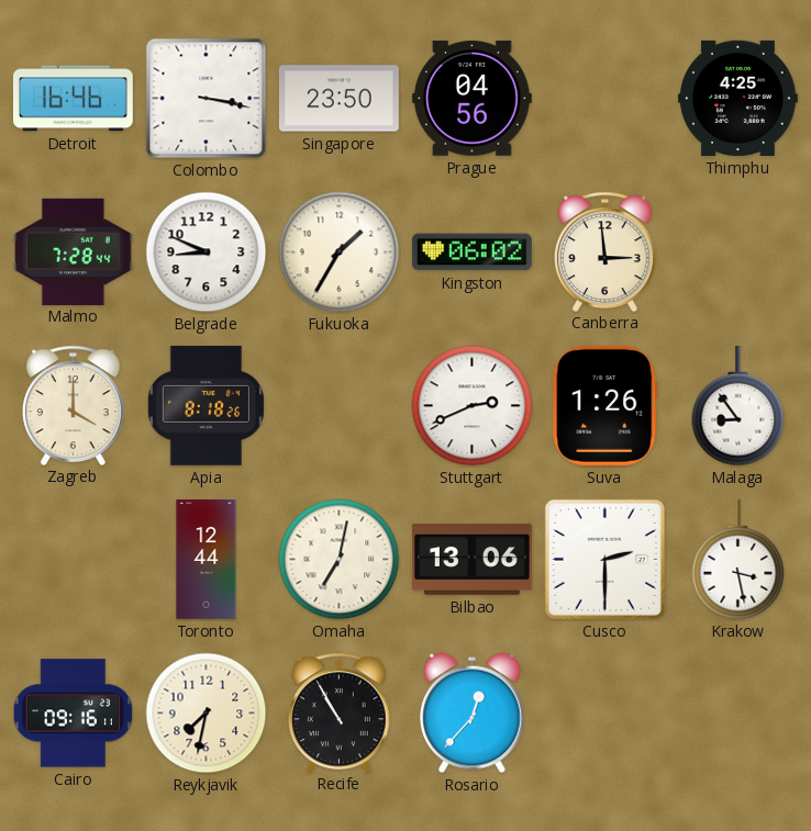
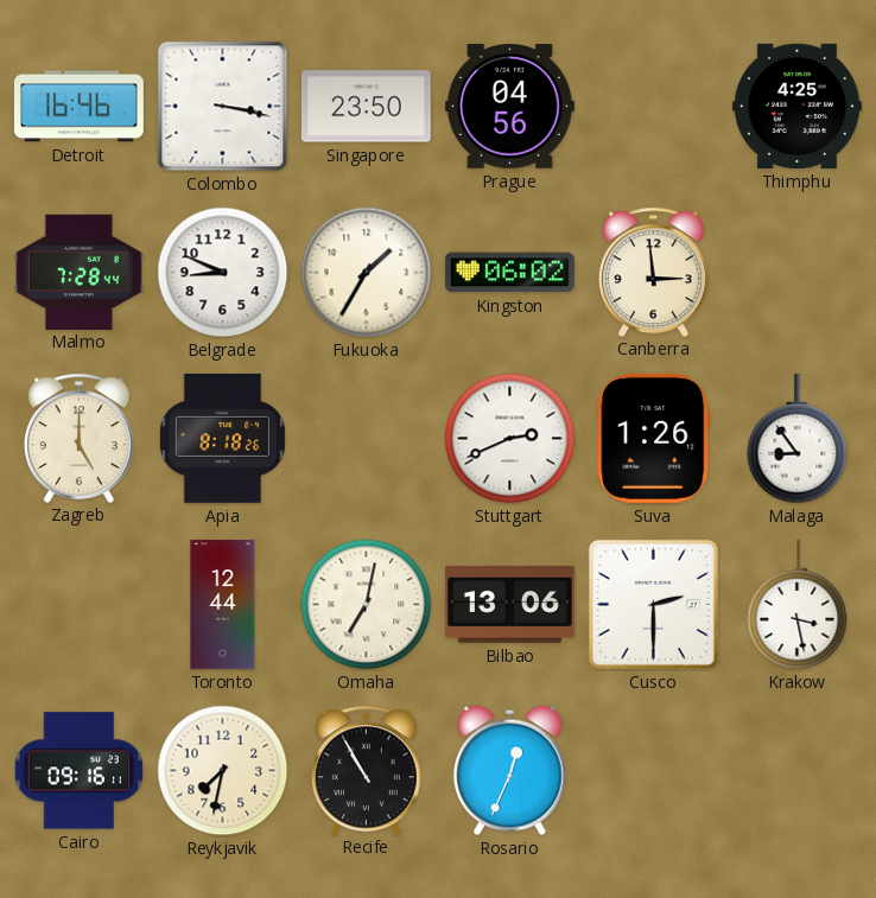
Zagreb: 4:00 -> 5:00 (80, 438)
Rosario: 12:37 -> 12:34 (510, 771)
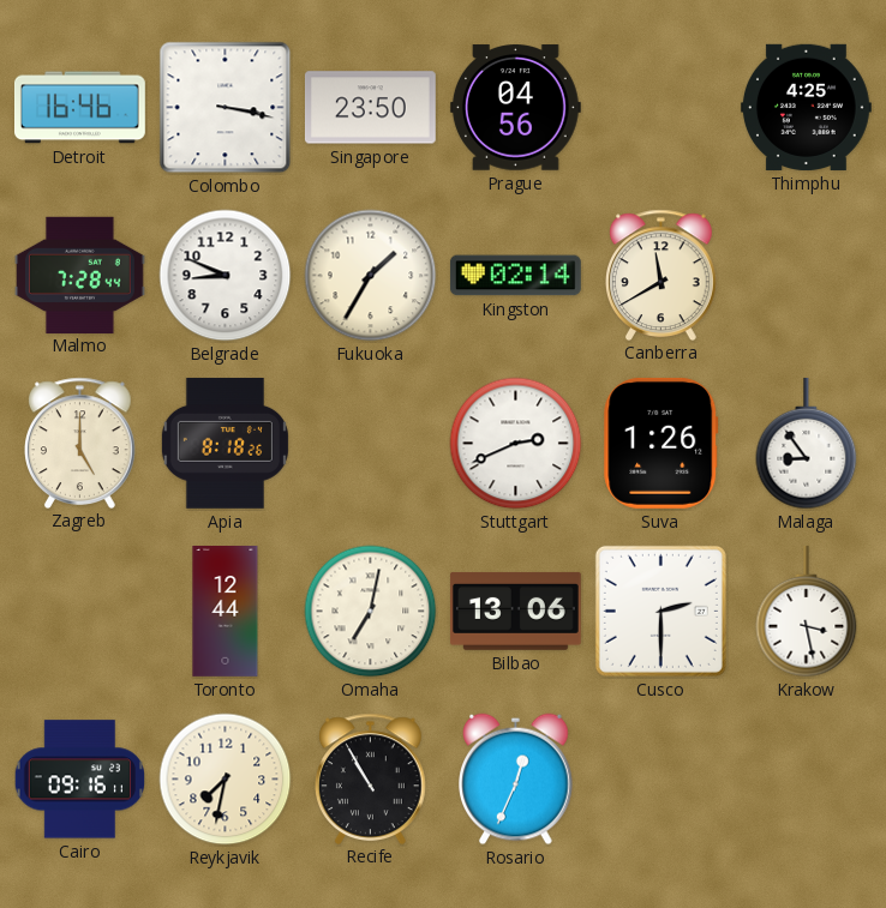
Kingston: 06:02 -> 02:14 (515, 276)
Canberra: 2:59 -> 11:40 (661, 275)
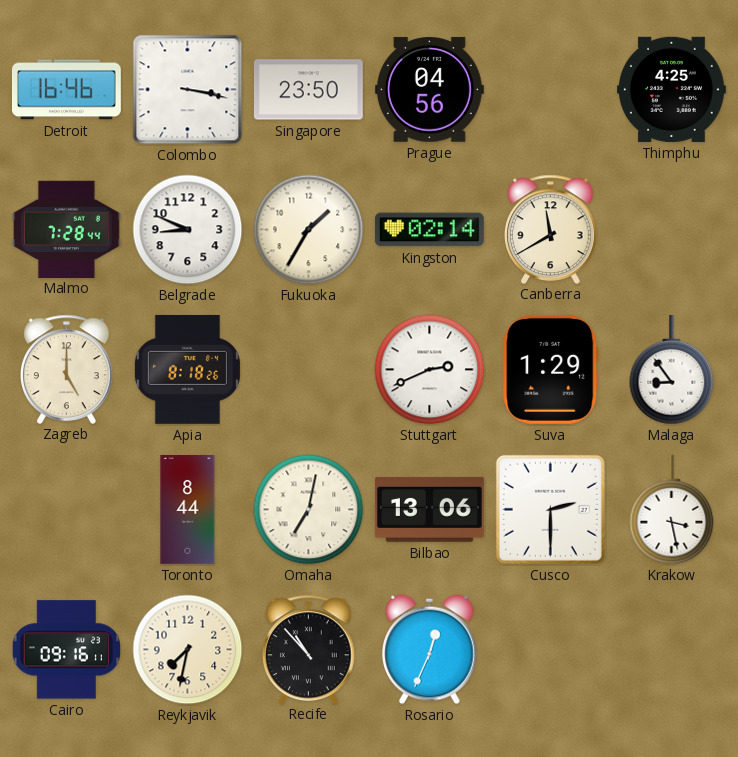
Suva: 1:26 -> 1:29 (551, 369)
Toronto: 12:44 -> 8:44 (188, 510)
Recife: 10:55 -> 10:53 (309, 649)
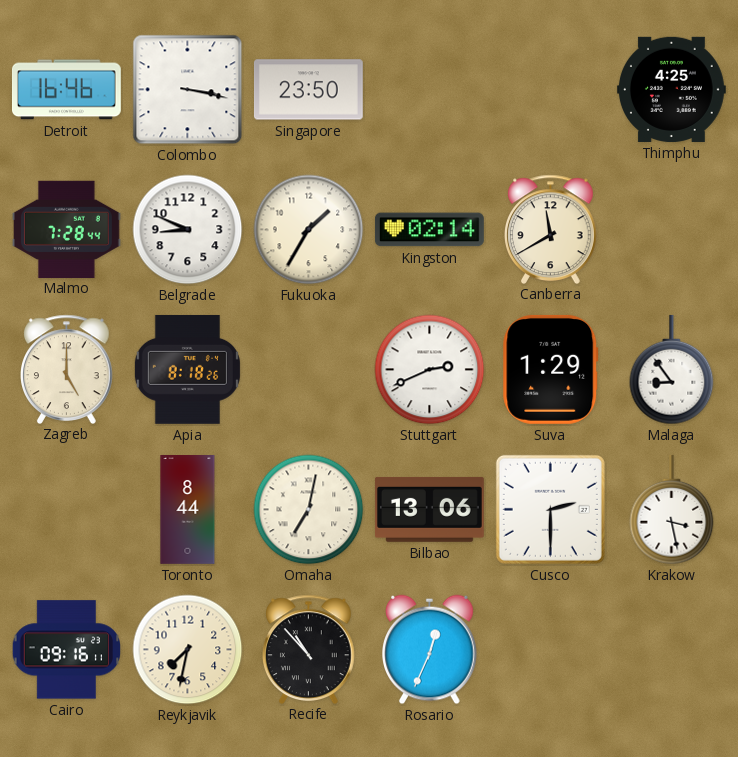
Prague: 04:56 -> none (429, 90)
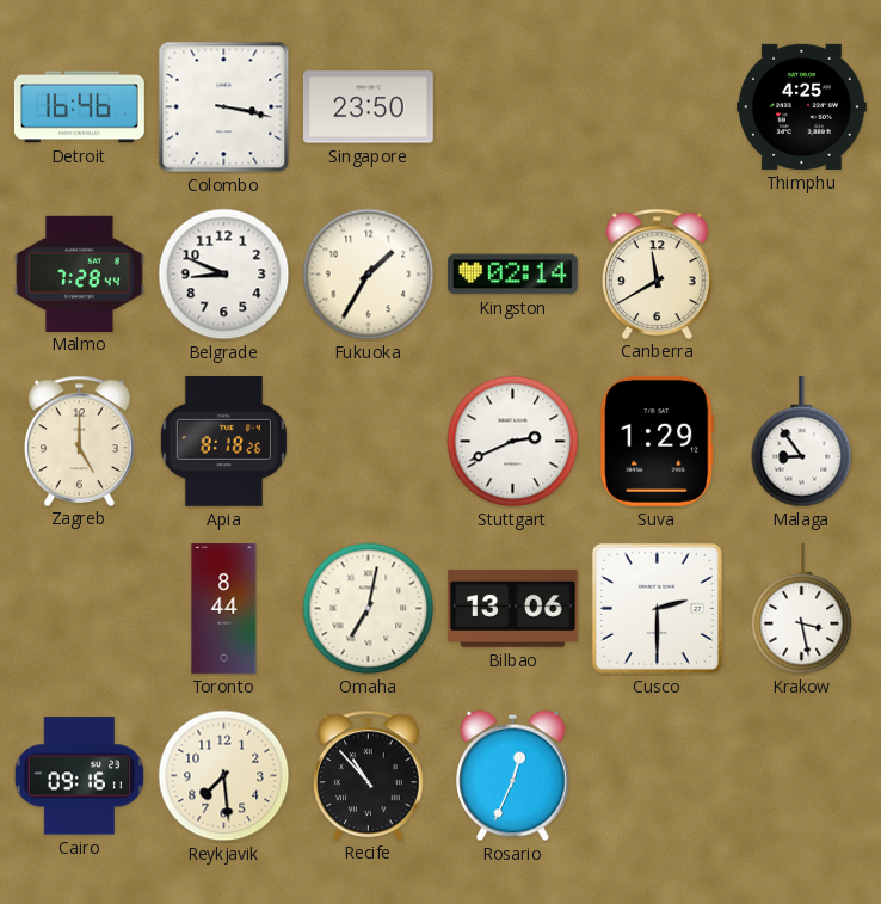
Reykjavik: 7:32 -> 7:29 (224, 776)
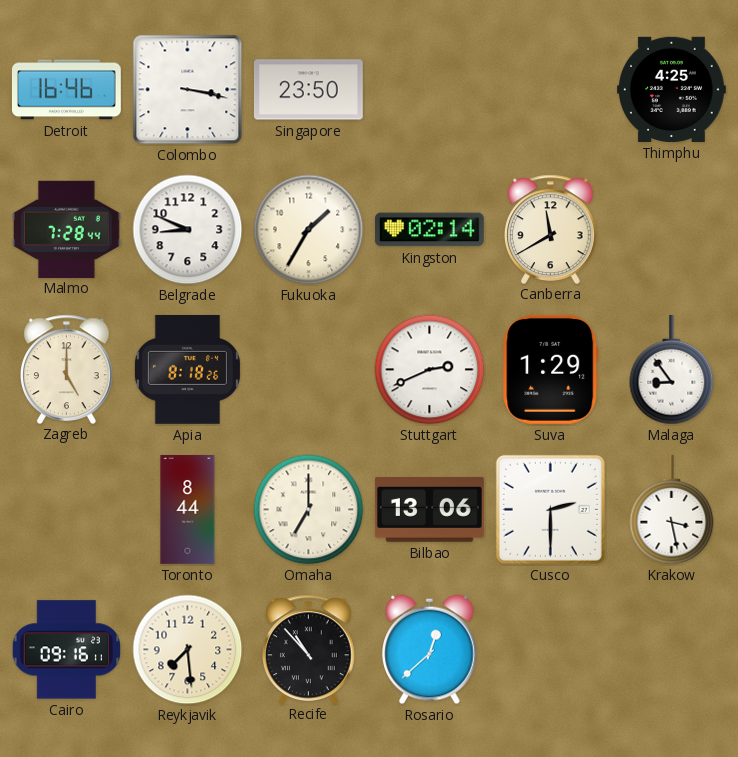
Omaha: 7:02 -> 7:00 (309, 510)
Rosario: 12:34 -> 12:38 (430, 650)
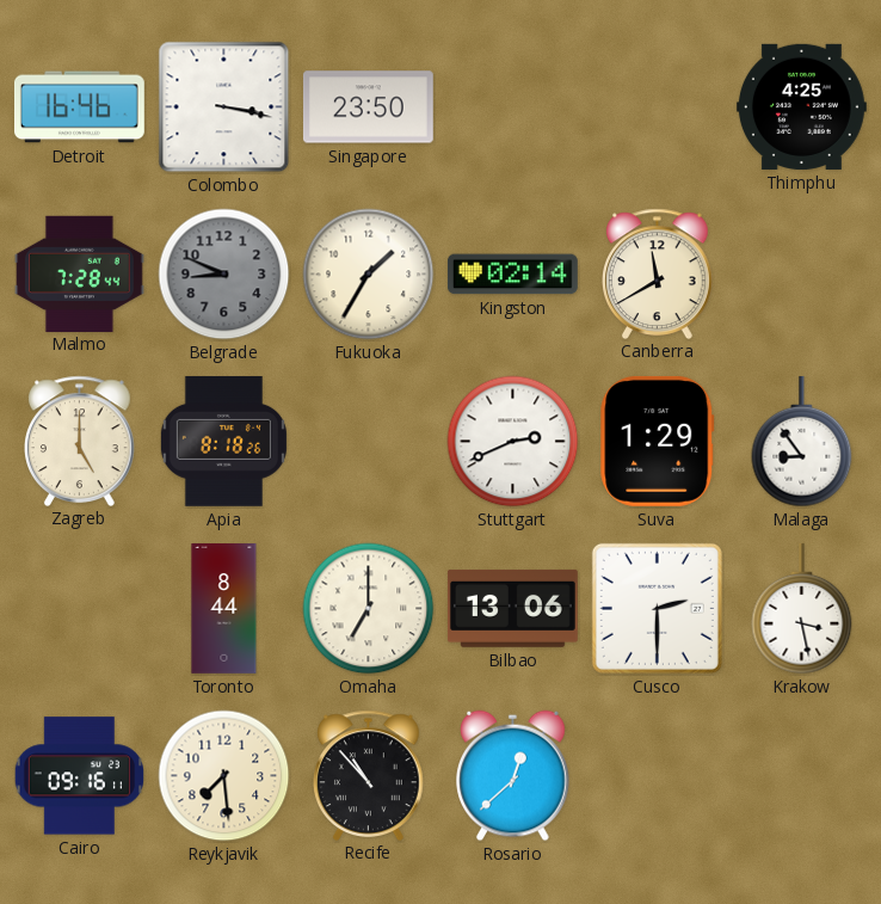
Belgrade dial: white -> grey (224, 275)
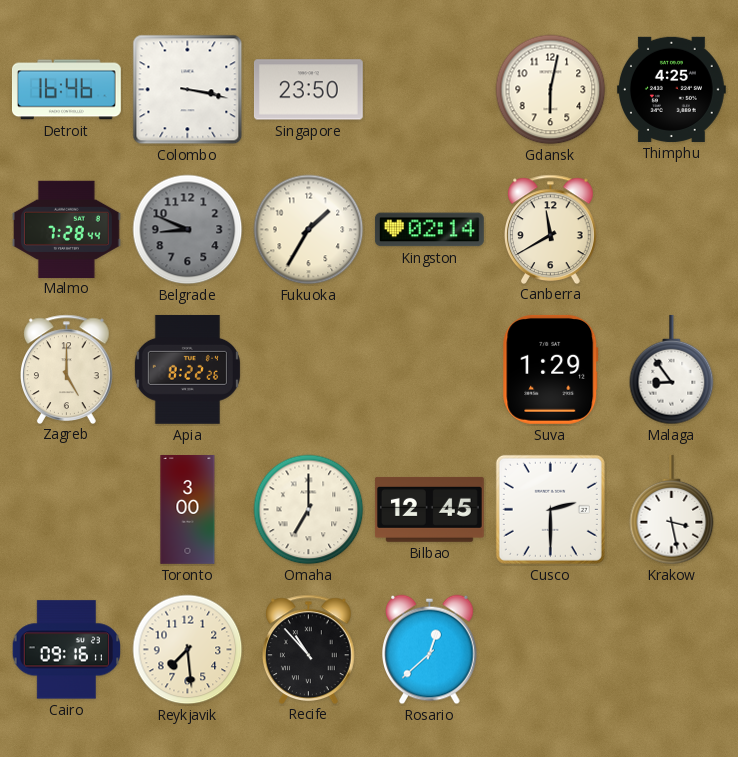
Gdansk: none -> 6:02 (551, 90)
Apia: 8:18 -> 8:22 (187, 369)
Stuttgart: 2:41 -> none (513, 442)
Toronto: 8:44 -> 3:00 (188, 510)
Bilbao: 13:06 -> 12:45 (429, 509)
